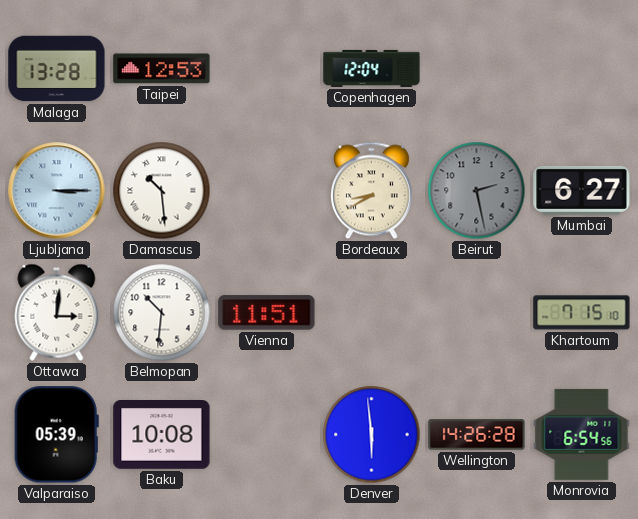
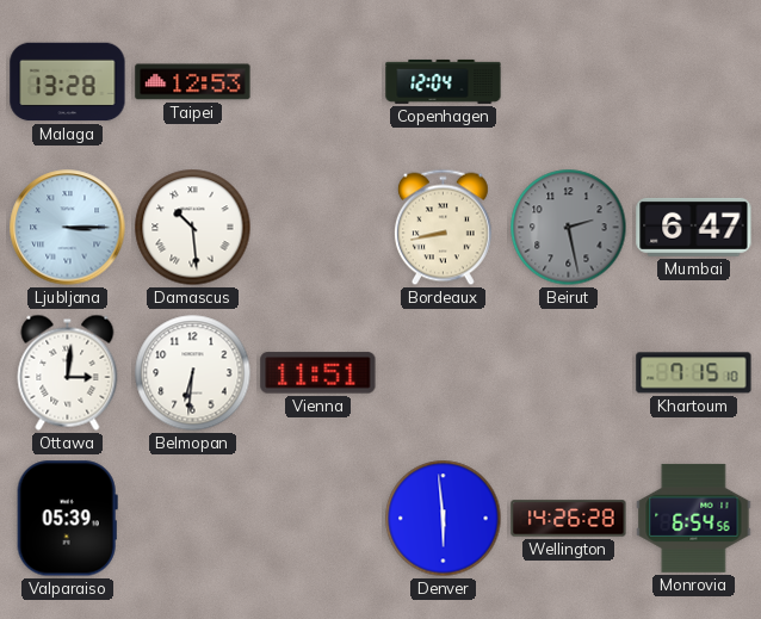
Bordeaux: 8:40 -> 8:43 (444, 228)
Mumbai: 6:27 -> 6:47 (694, 227)
Belmopan: 10:31 -> 6:31 (193, 373)
Baku: 10:08 -> none (162, 435)
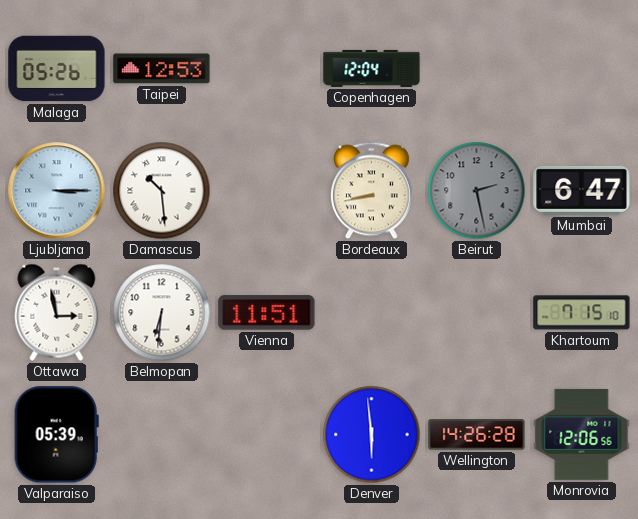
Malaga: 13:28 -> 05:26 (57, 69)
Ottawa: 3:01 -> 2:58 (57, 312)
Monrovia: 6:54 -> 12:06 (582, 434)
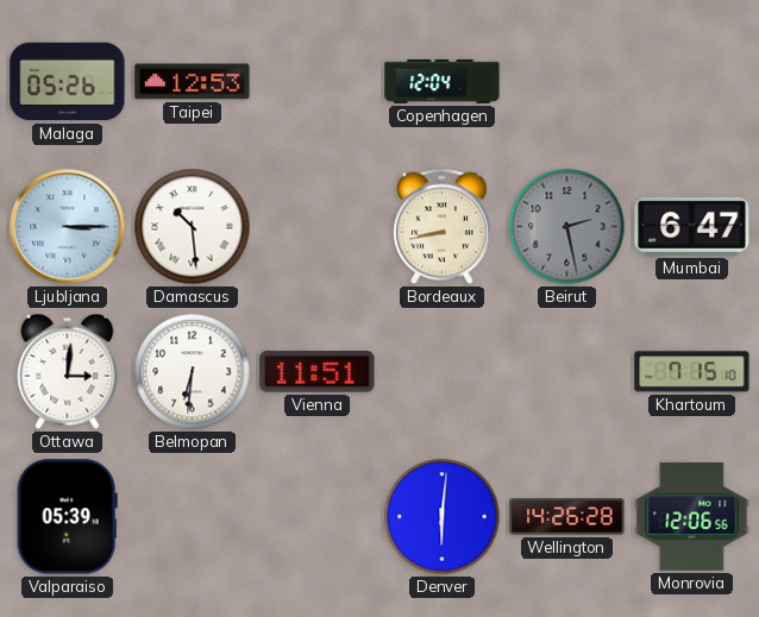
Ottawa: 2:58 -> 3:01 (68, 371)
Denver: 5:59 -> 6:01 (443, 517)
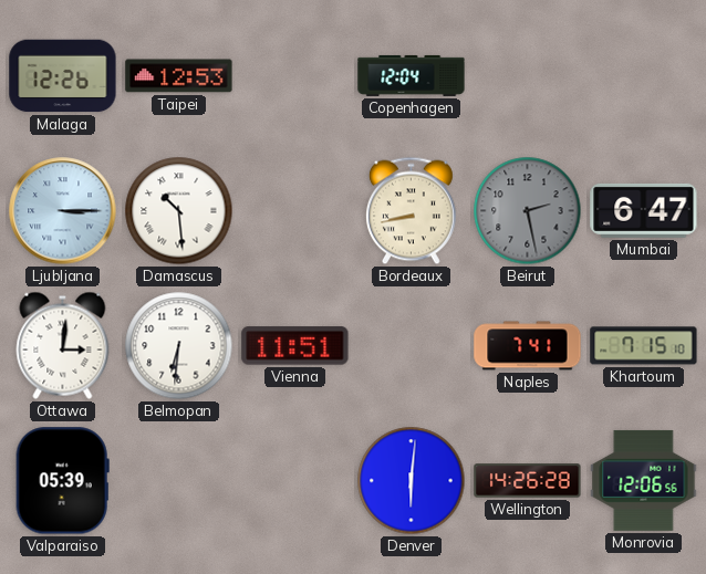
Malaga: 05:26 -> 12:26 (63, 76)
Naples: none -> 7:41 (528, 346)
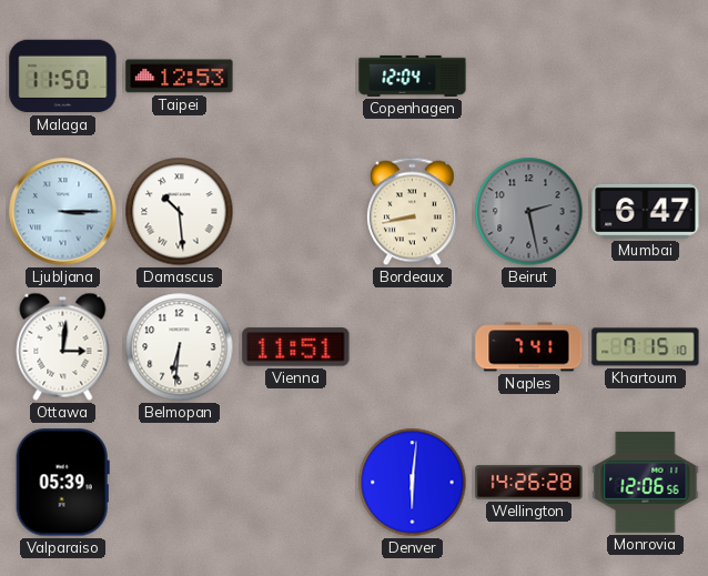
Malaga: 12:26 -> 11:50 (63, 77)
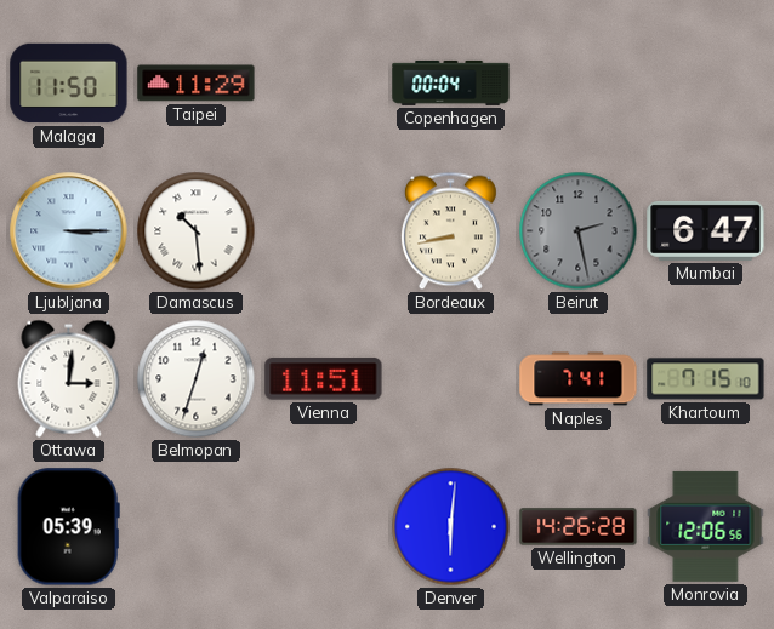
Taipei: 12:53 -> 11:29 (197, 84)
Copenhagen: 12:04 -> 00:04 (451, 82)
Belmopan: 6:31 -> 12:33 (197, 379)
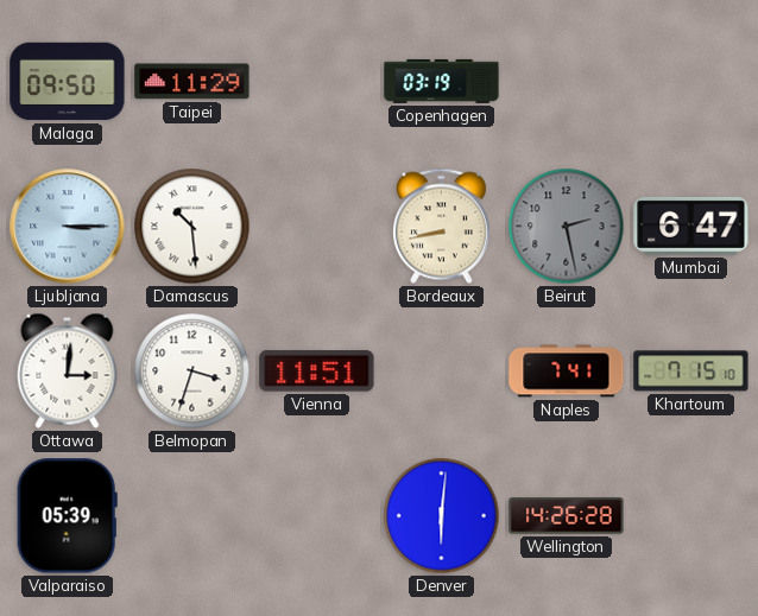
Malaga: 11:50 -> 09:50 (68, 82)
Copenhagen: 00:04 -> 03:19 (442, 81)
Belmopan: 12:33 -> 3:33 (192, 371)
Monrovia: 12:06 -> none (706, 526)
